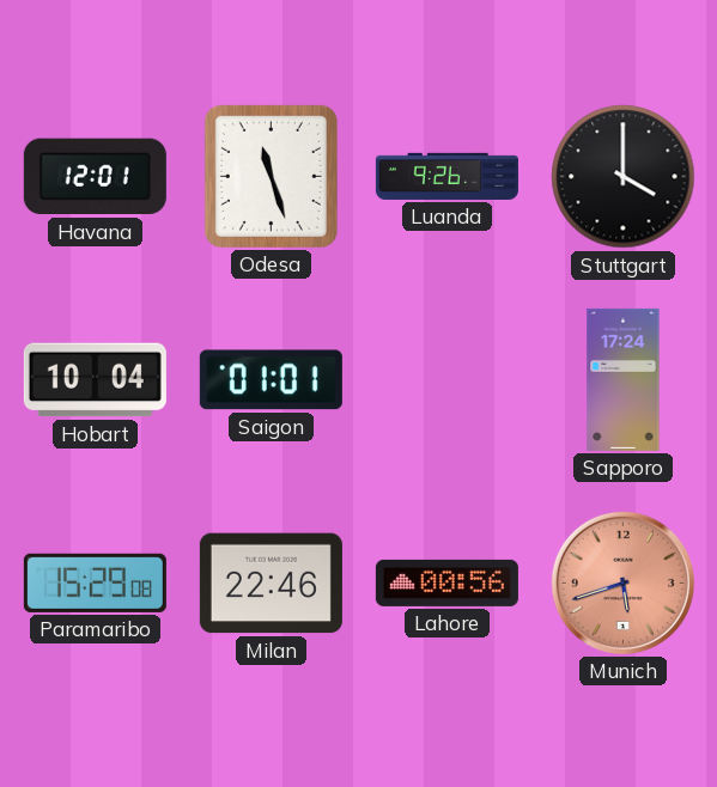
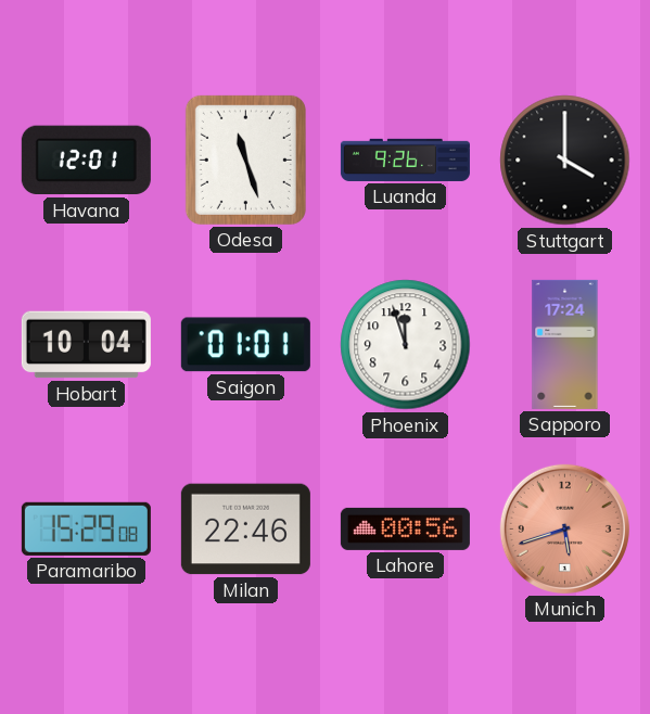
Phoenix: none -> 11:57 (406, 345)
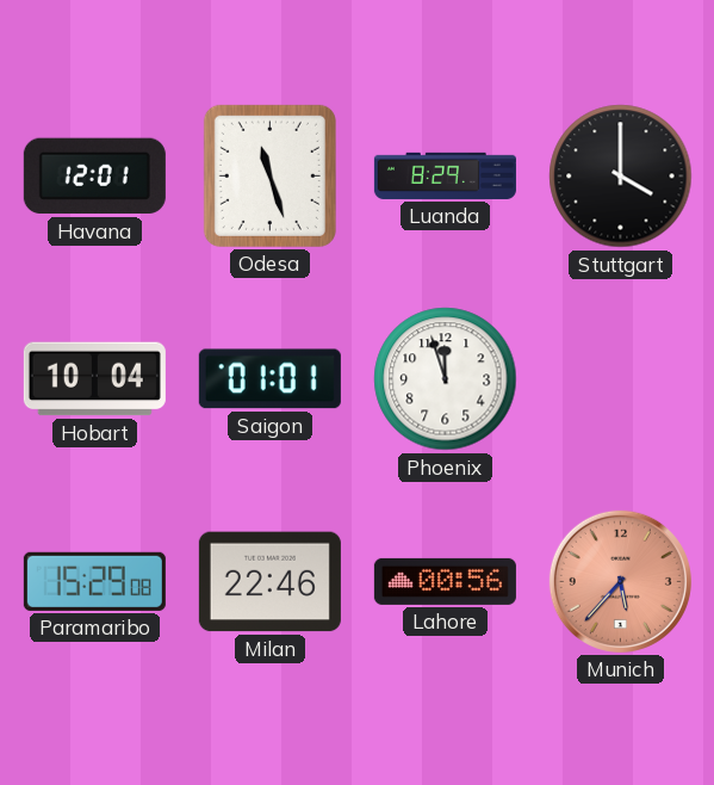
Luanda: 9:26 -> 8:29 (445, 175)
Sapporo: 17:24 -> none (565, 344)
Munich: 5:42 -> 5:37 (620, 581)
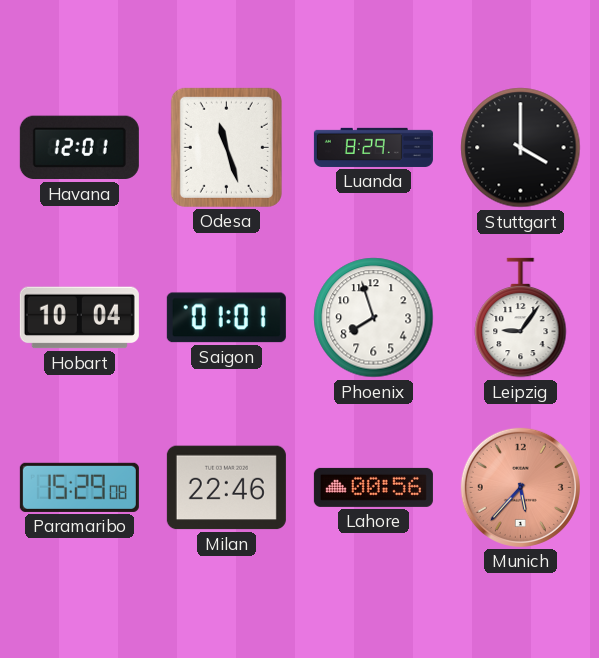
Phoenix: 11:57 -> 7:57 (374, 318)
Leipzig: none -> 9:06 (521, 318)
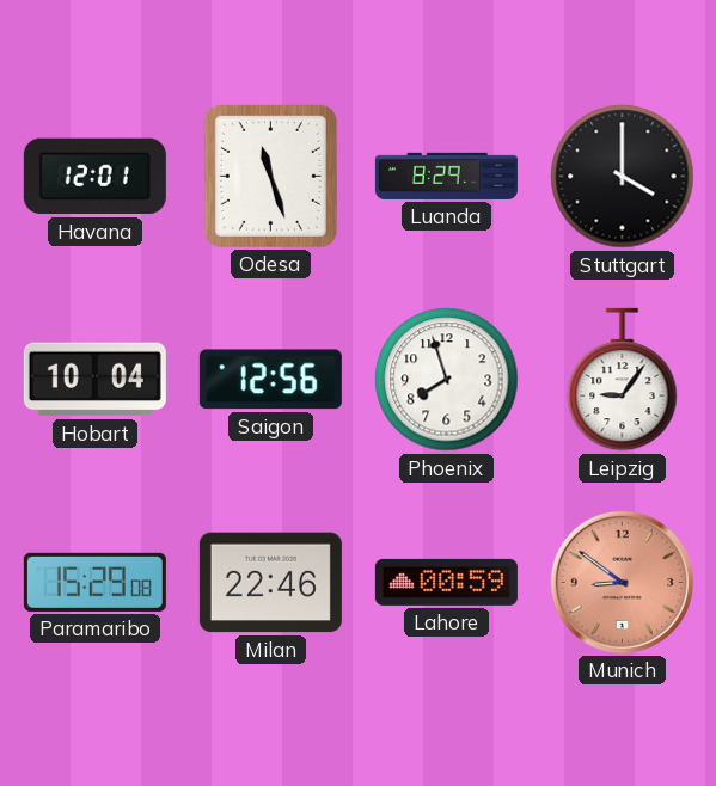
Saigon: 01:01 -> 12:56 (270, 380)
Lahore: 00:56 -> 00:59 (446, 582)
Munich: 5:37 -> 8:51 (622, 582)
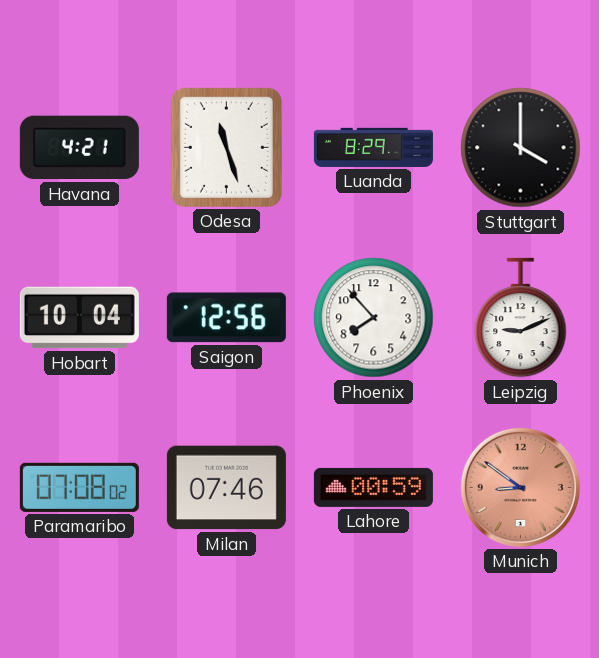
Havana: 12:01 -> 4:21 (79, 148)
Phoenix: 7:57 -> 7:53 (374, 318)
Leipzig: 9:06 -> 9:11 (521, 318)
Paramaribo: 15:29 -> 07:08 (79, 487)
Milan: 22:46 -> 07:46 (226, 488)
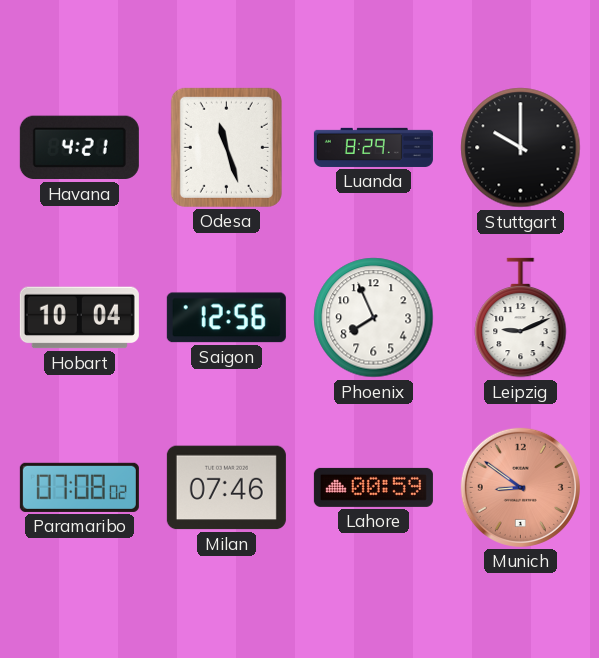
Stuttgart: 4:00 -> 10:00 (521, 148)
Phoenix: 7:53 -> 7:56 (374, 318)
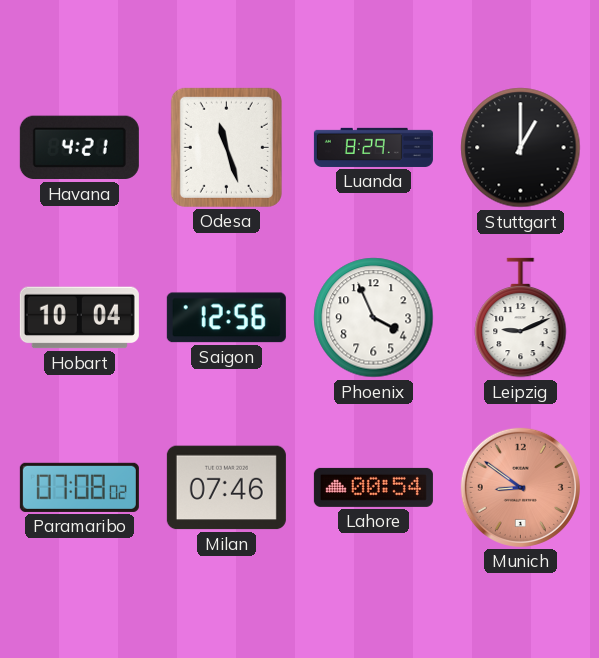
Stuttgart: 10:00 -> 1:00 (521, 148)
Phoenix: 7:56 -> 3:56 (374, 318)
Lahore: 00:59 -> 00:54 (373, 487)
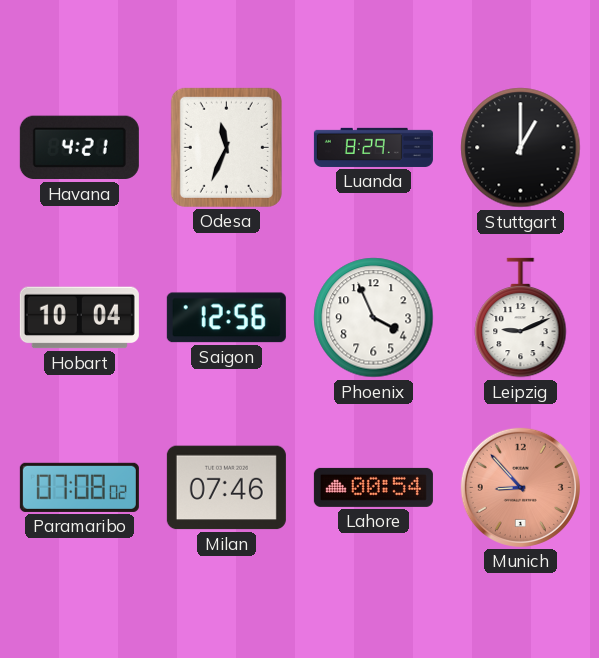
Odesa: 11:27 -> 11:34 (226, 147)
Munich: 8:51 -> 8:53 (520, 487)
